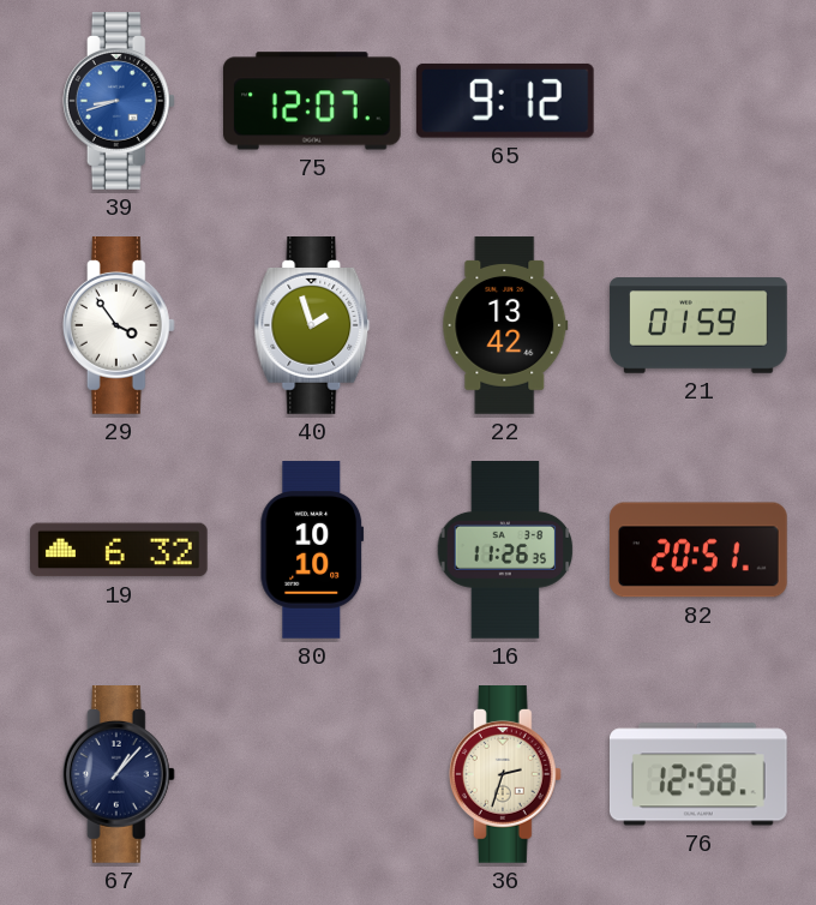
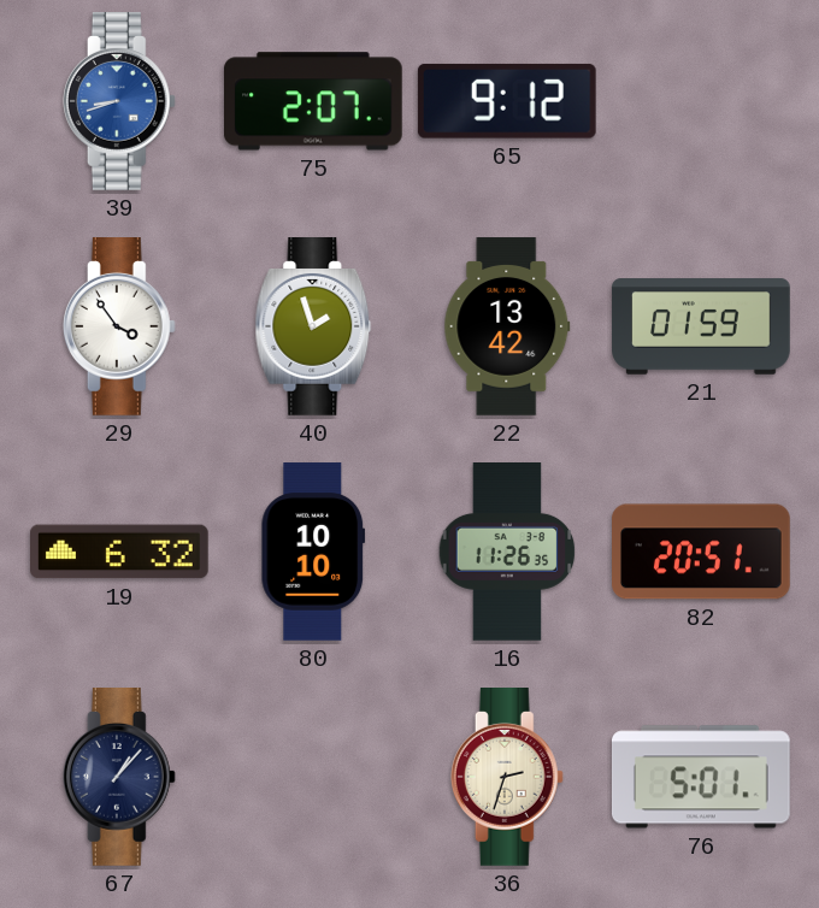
75: 12:07 -> 2:07 (314, 101)
76: 12:58 -> 5:01 (701, 777)
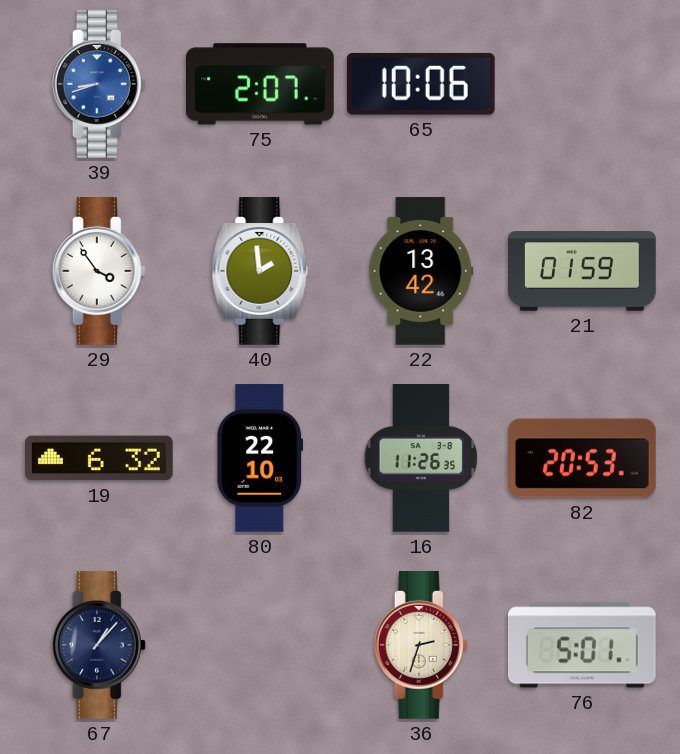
65: 9:12 -> 10:06 (421, 84)
40: 1:57 -> 1:59 (260, 272)
80: 10:10 -> 22:10 (260, 458)
82: 20:51 -> 20:53 (583, 458)
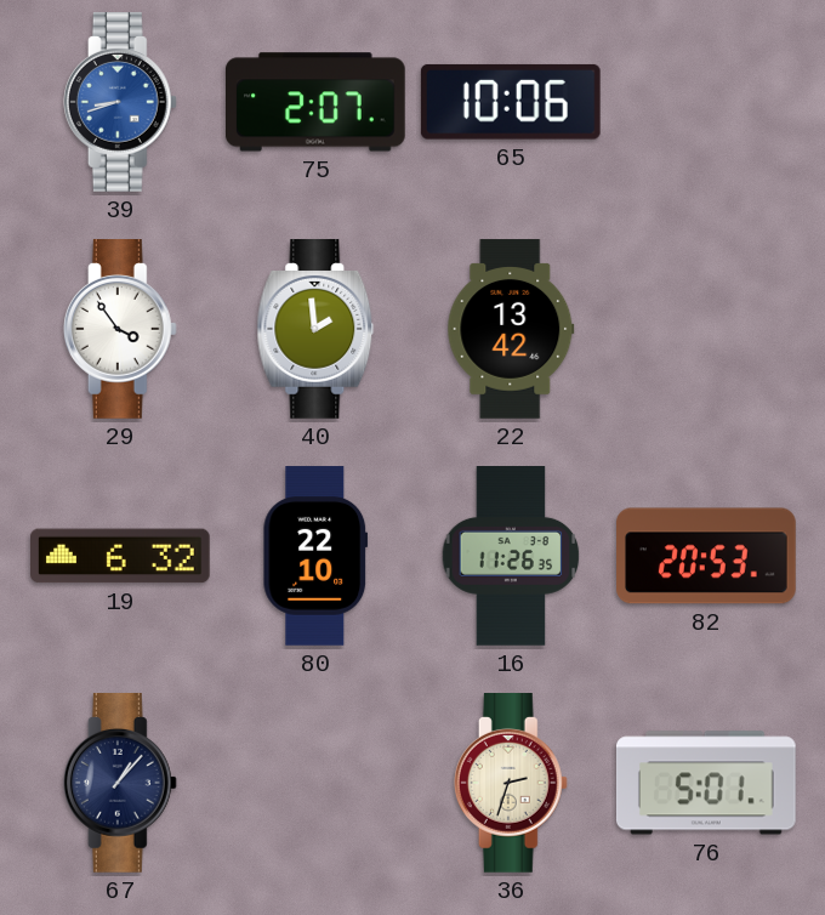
21: 01:59 -> none (582, 271)
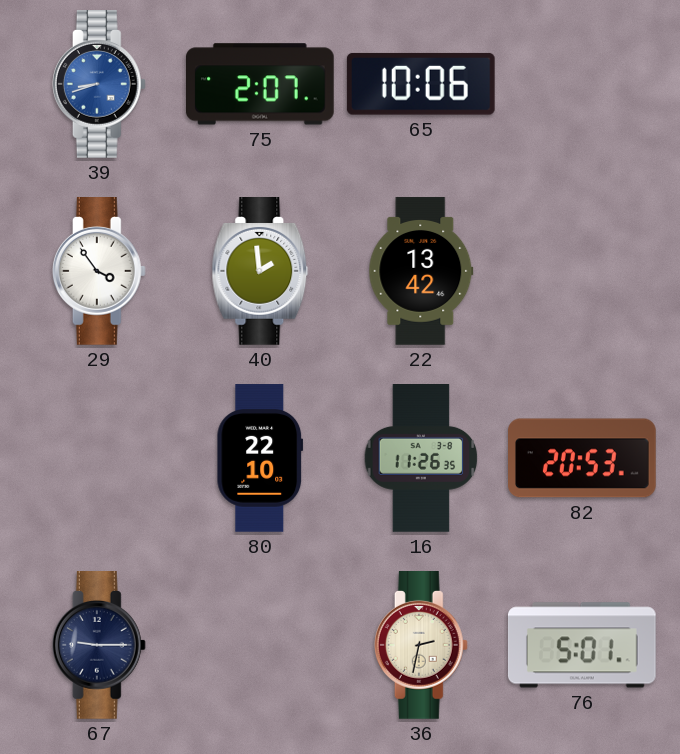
19: 6:32 -> none (121, 556)
67: 1:07 -> 9:15 (99, 646)
36: 2:33 -> 2:32 (421, 646)
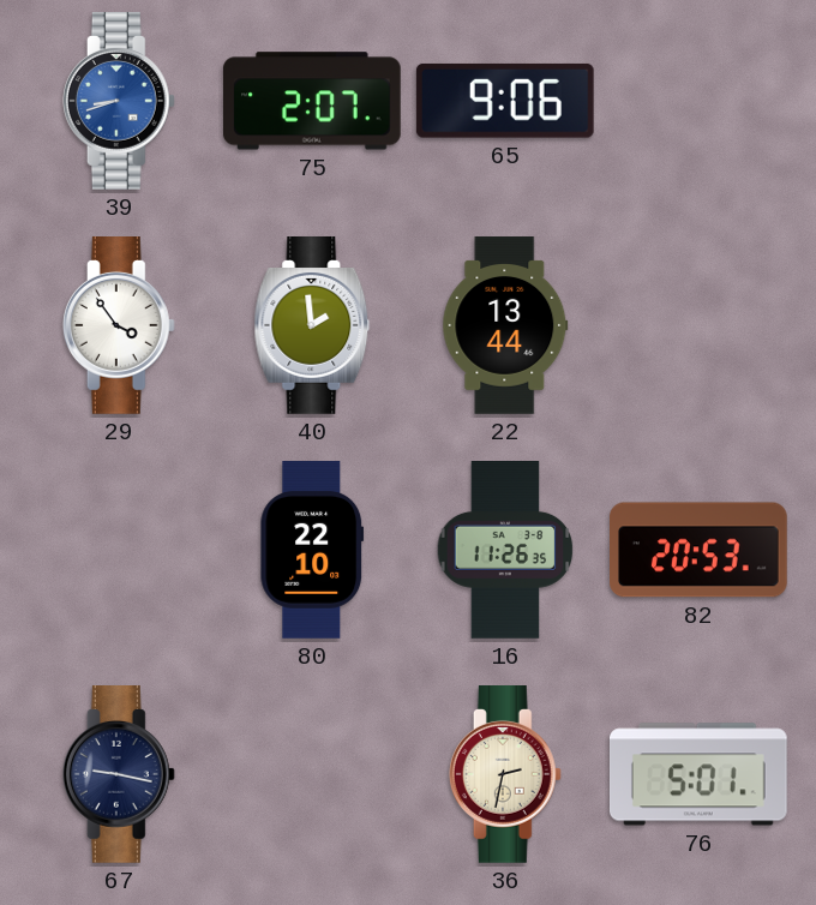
65: 10:06 -> 9:06 (505, 101)
22: 13:42 -> 13:44 (505, 325)
67: 9:15 -> 9:17 (119, 775)
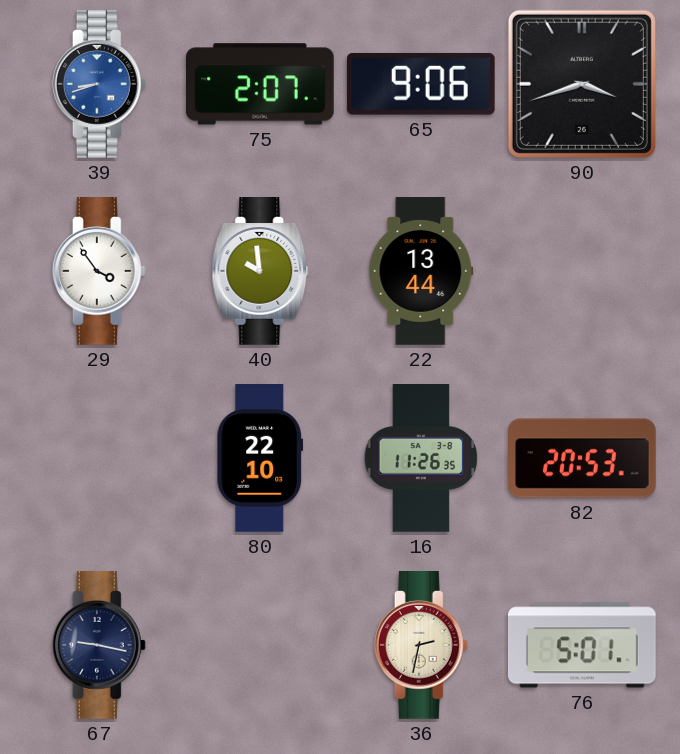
90: none -> 3:42 (582, 84)
40: 1:59 -> 9:59 (260, 272)
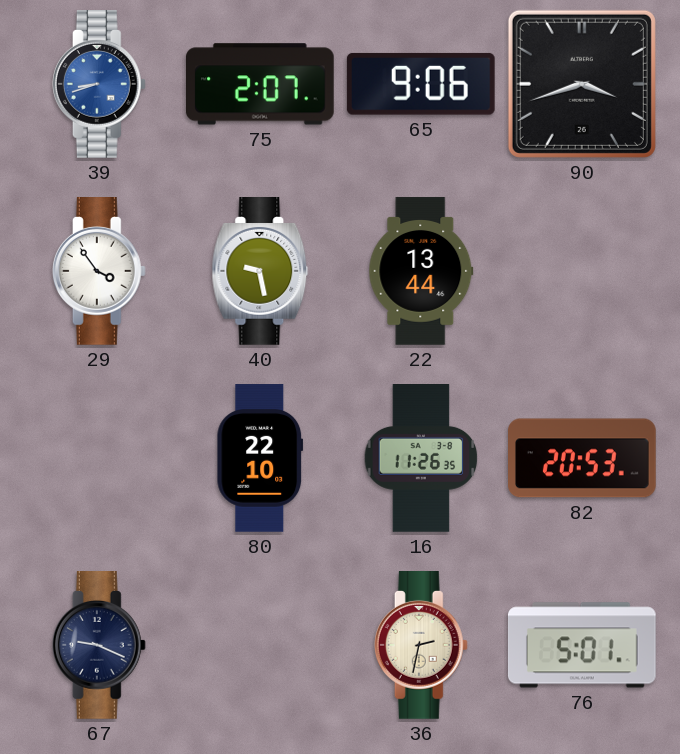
40: 9:59 -> 9:28 (260, 272)
67: 9:17 -> 9:19 (99, 646)
